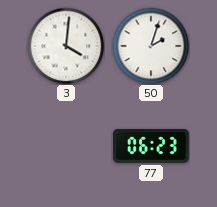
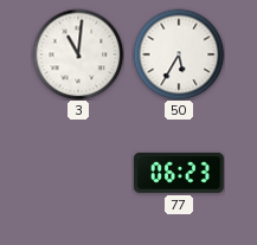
3: 4:01 -> 11:01 (78, 54)
50: 2:03 -> 5:35 (179, 54)
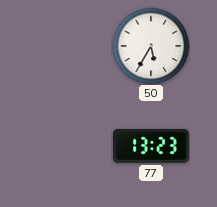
3: 11:01 -> none (78, 54)
77: 06:23 -> 13:23 (152, 146)
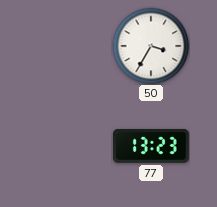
50: 5:35 -> 3:35 (151, 46)
